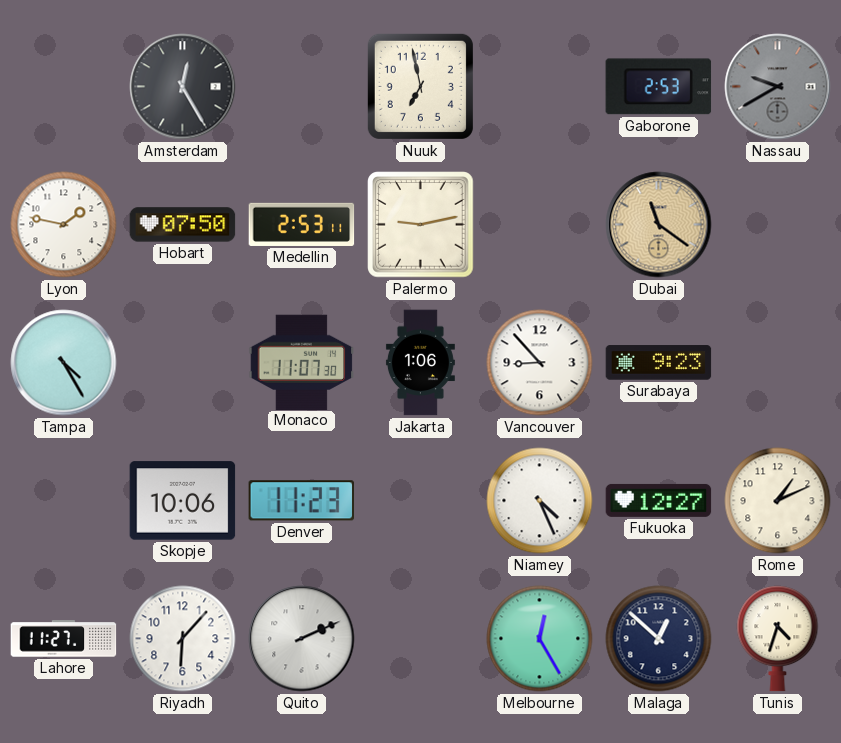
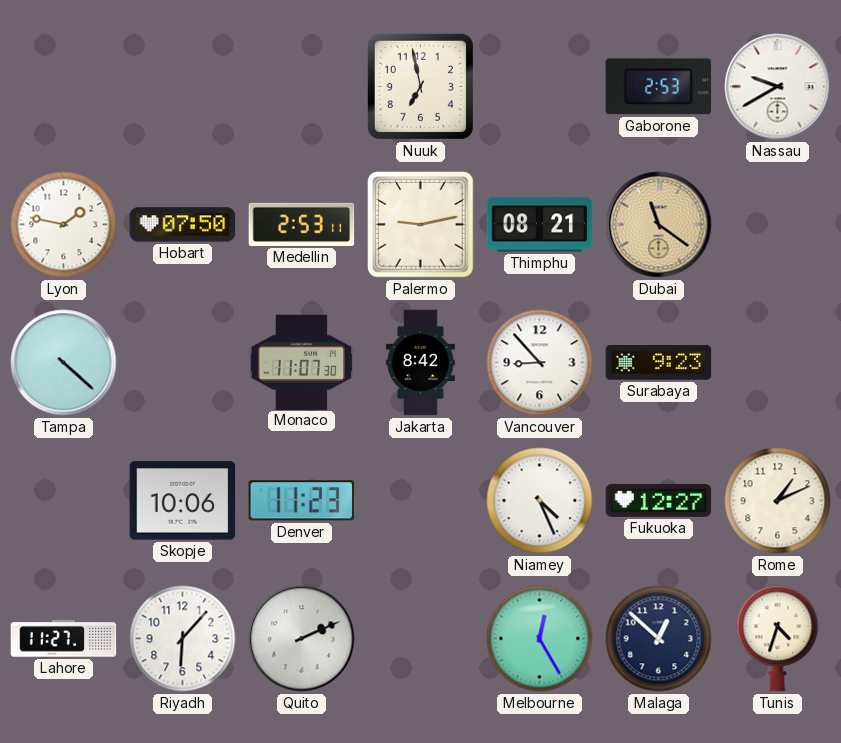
Amsterdam: 12:25 -> none (183, 87)
Nassau dial: grey -> white (778, 87)
Thimphu: none -> 08:21 (540, 225)
Tampa: 4:25 -> 4:22 (64, 363)
Jakarta: 1:06 -> 8:42 (420, 363)
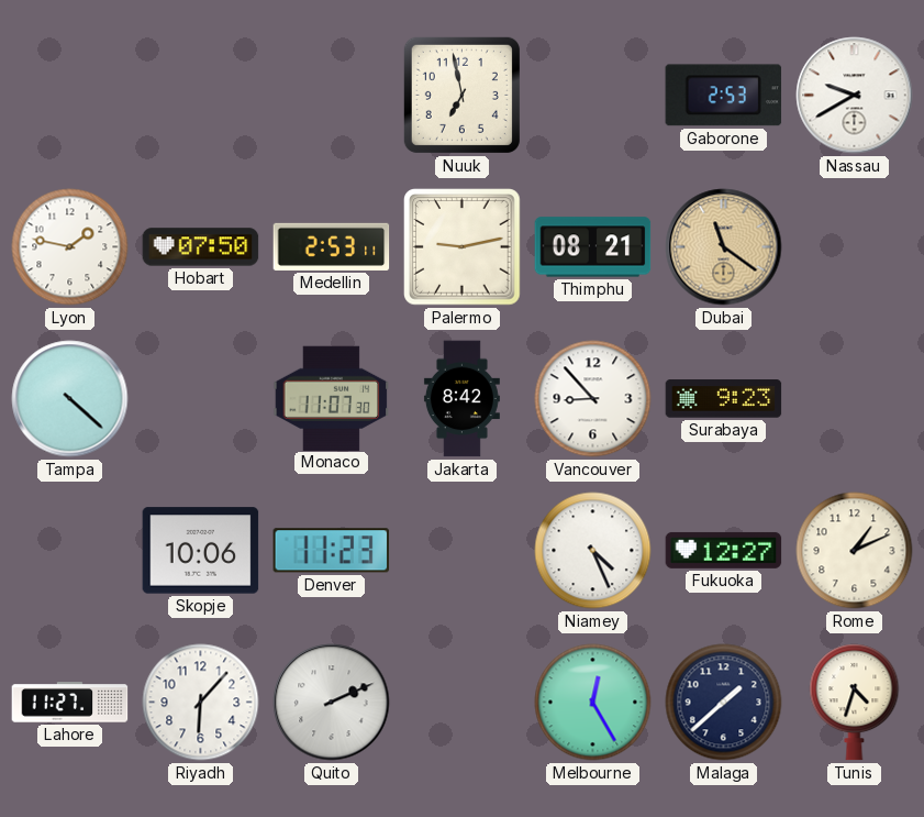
Malaga: 12:52 -> 1:38 (724, 703)
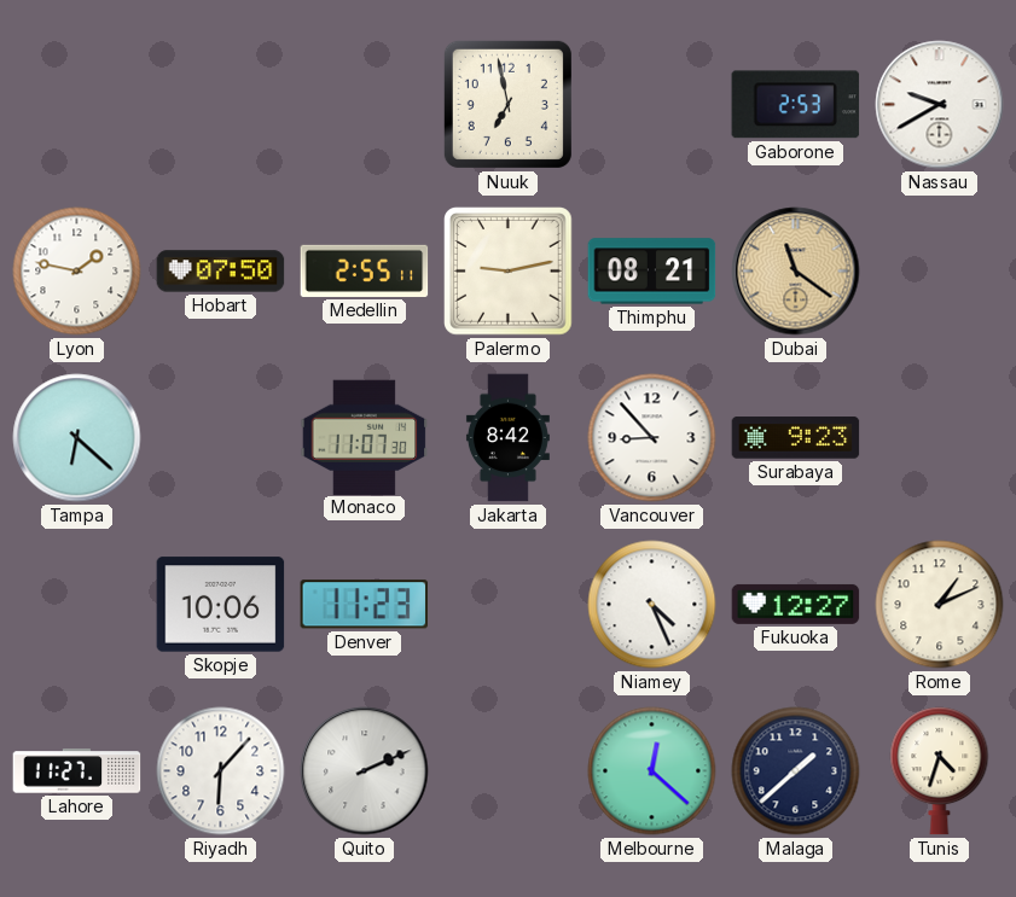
Medellin: 2:53 -> 2:55 (365, 270)
Tampa: 4:22 -> 6:22 (77, 438)
Melbourne: 12:25 -> 12:22 (652, 771)
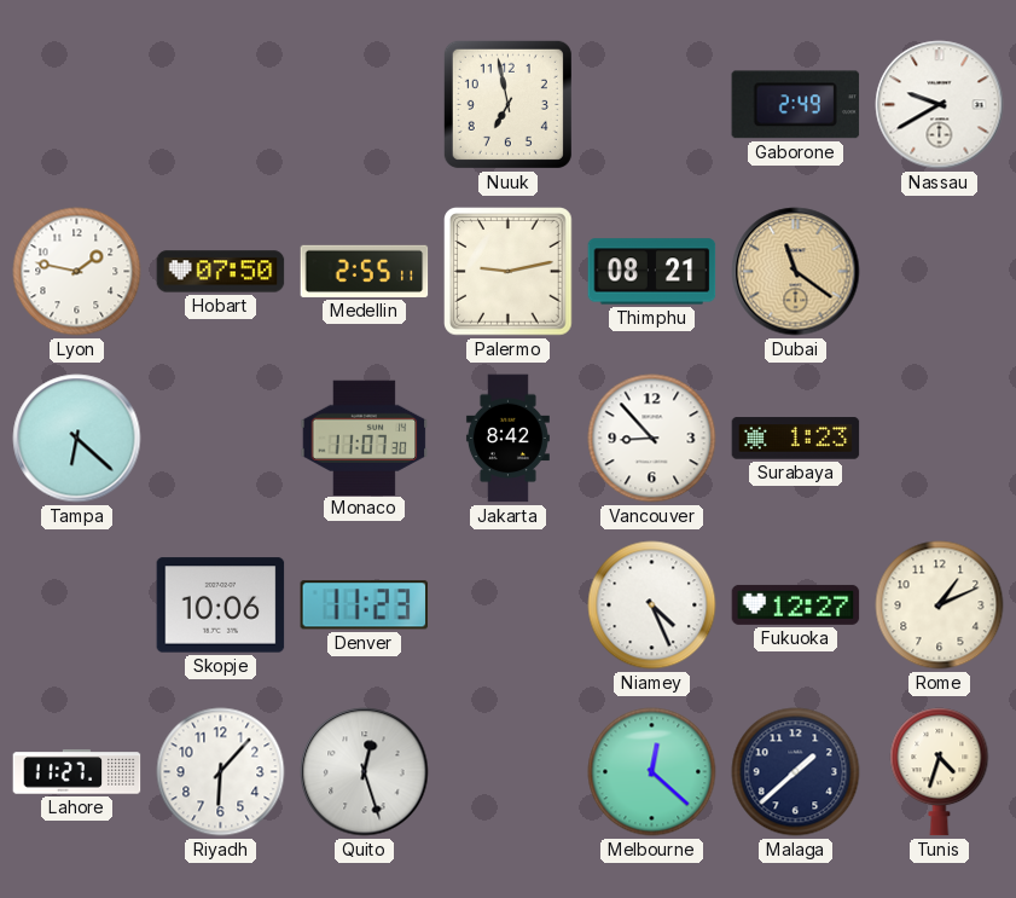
Gaborone: 2:53 -> 2:49 (796, 105)
Surabaya: 9:23 -> 1:23 (796, 439)
Quito: 2:11 -> 12:27 (365, 772)
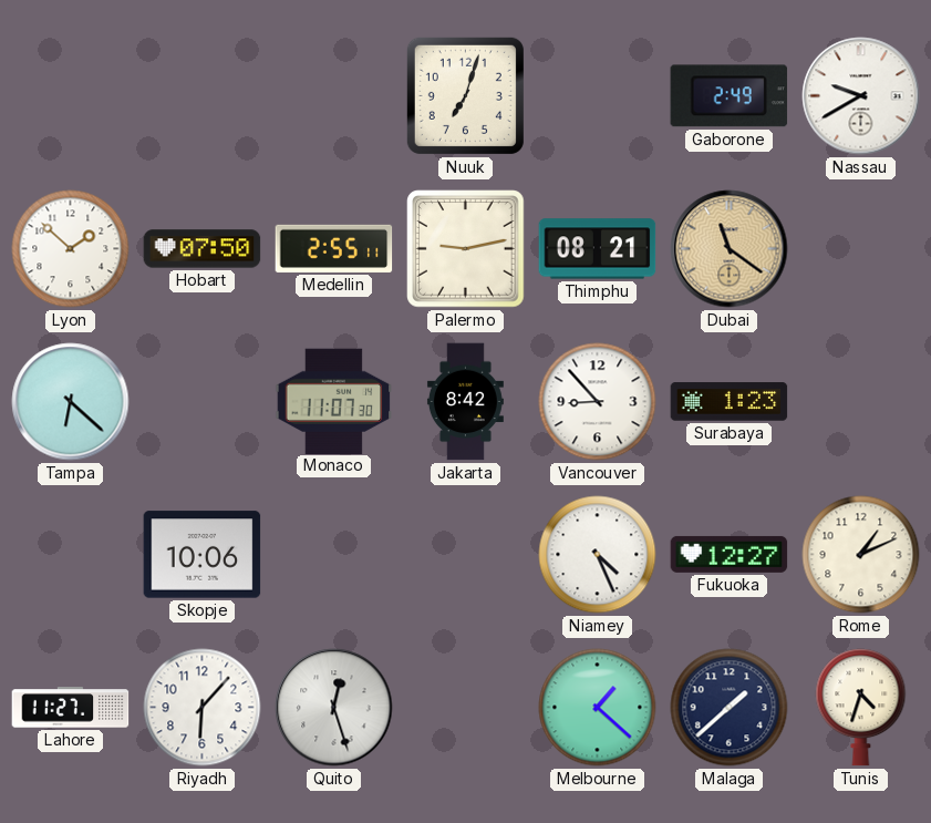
Nuuk: 6:58 -> 7:03 (465, 95)
Lyon: 1:47 -> 1:52 (71, 249)
Denver: 11:23 -> none (364, 606)
Melbourne: 12:22 -> 1:22 (598, 708)
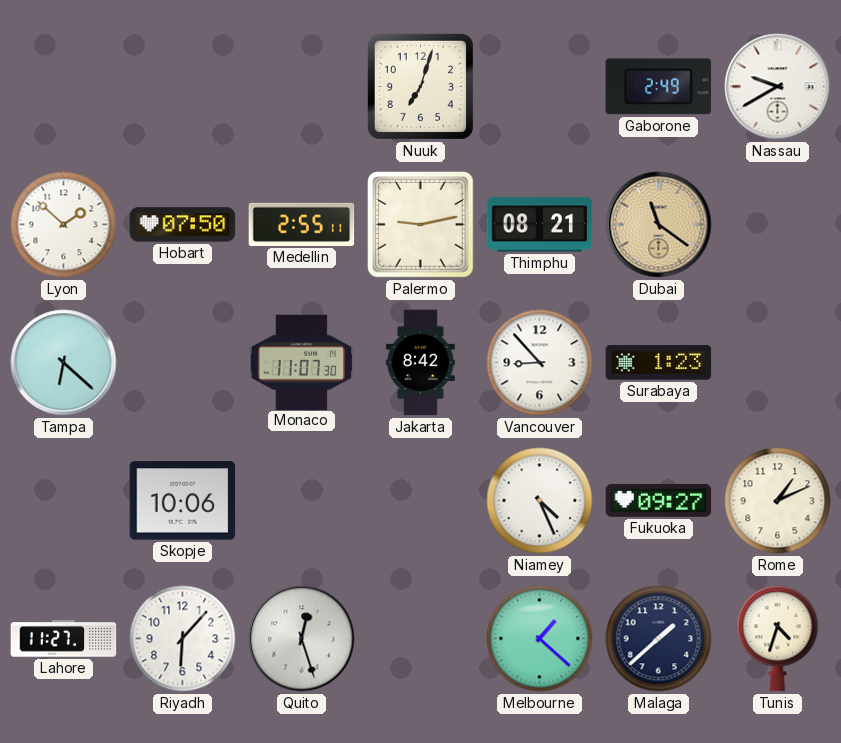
Fukuoka: 12:27 -> 09:27 (659, 500)
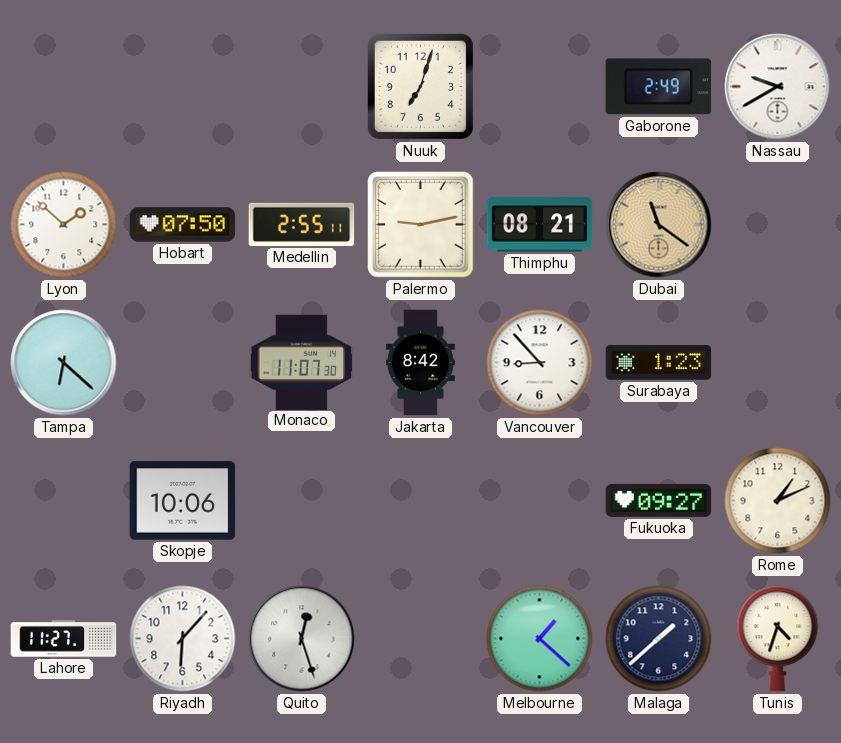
Niamey: 4:26 -> none (540, 501)
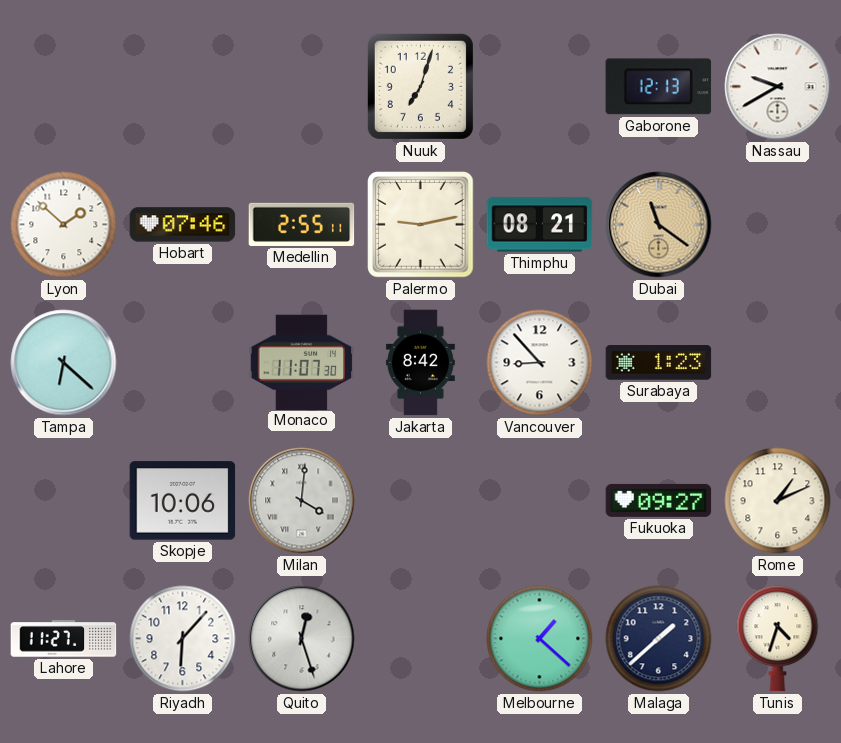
Gaborone: 2:49 -> 12:13 (659, 87)
Hobart: 07:50 -> 07:46 (183, 225)
Milan: none -> 4:01 (302, 501)
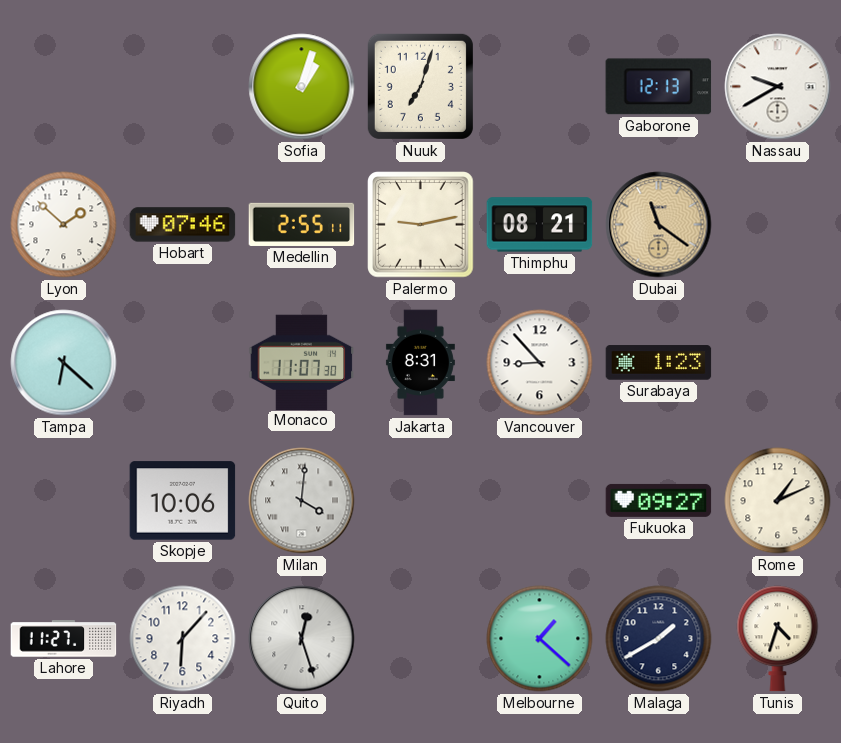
Sofia: none -> 1:03 (302, 87)
Jakarta: 8:42 -> 8:31 (420, 363)
Malaga: 1:38 -> 1:40 (659, 639)
